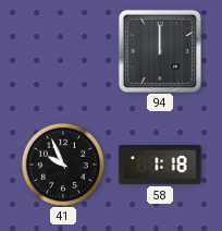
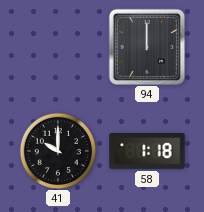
41: 9:56 -> 10:00 (57, 150)
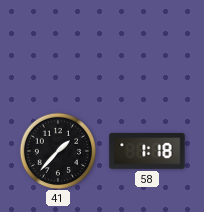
94: 12:00 -> none (146, 46)
41: 10:00 -> 1:37 (57, 150)
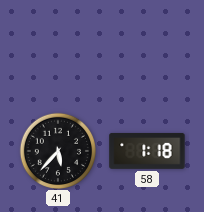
41: 1:37 -> 5:37 (57, 150)
